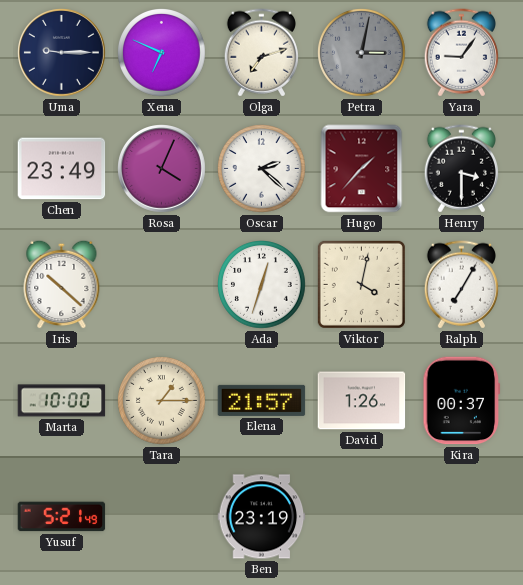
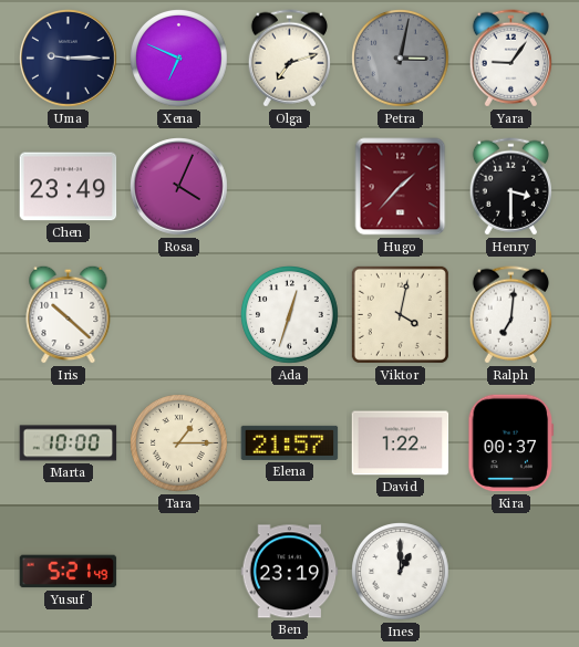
Oscar: 2:22 -> none (262, 169)
Ralph: 7:05 -> 7:01 (510, 315)
David: 1:26 -> 1:22 (401, 443)
Ines: none -> 1:00 (401, 572)
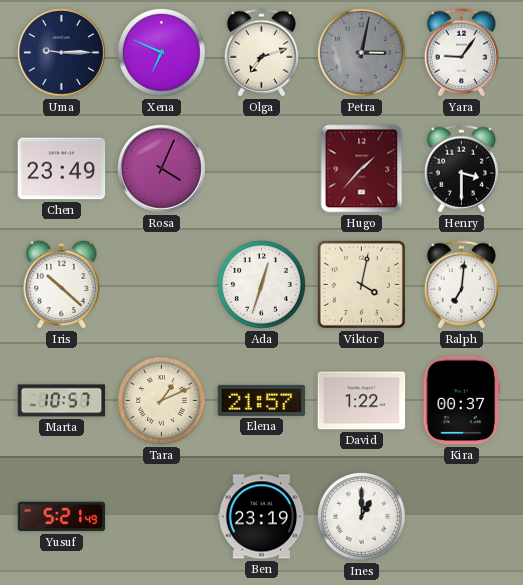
Marta: 10:00 -> 10:57 (62, 401)
Tara: 1:15 -> 1:11 (162, 401)
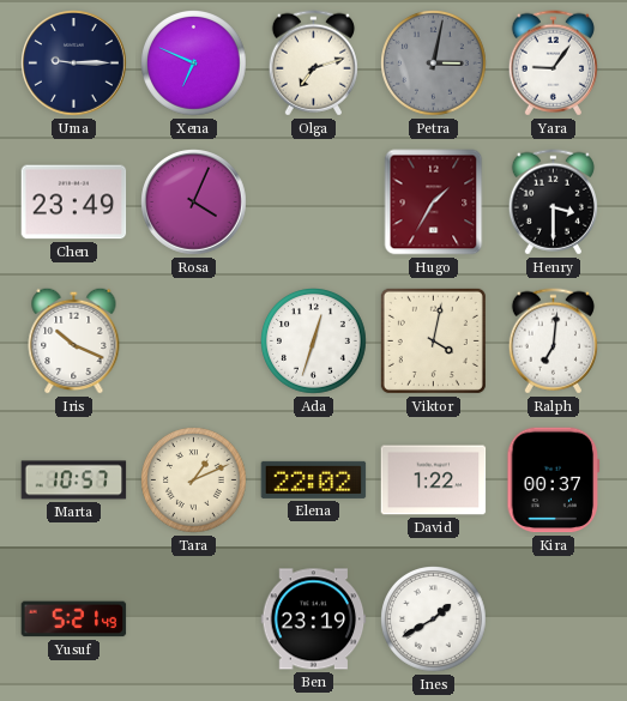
Hugo: 1:37 -> 1:35 (434, 203)
Iris: 10:22 -> 10:19 (74, 340)
Elena: 21:57 -> 22:02 (314, 479)
Ines: 1:00 -> 1:40 (434, 620)
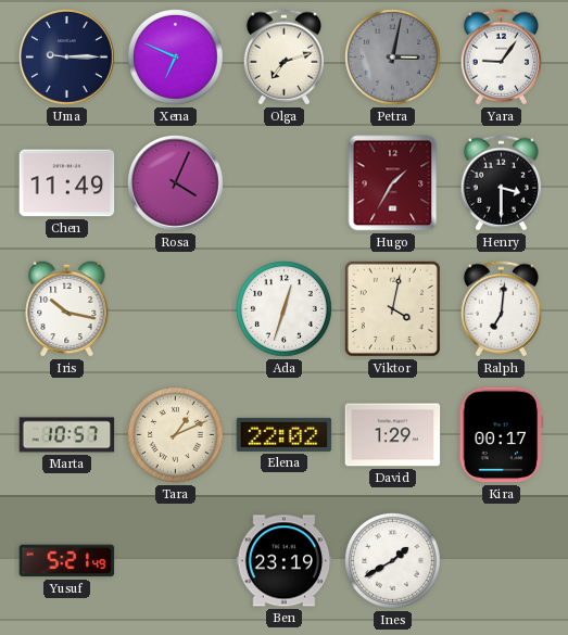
Chen: 23:49 -> 11:49 (67, 183)
Iris: 10:19 -> 10:17 (67, 308)
David: 1:22 -> 1:29 (393, 435)
Kira: 00:37 -> 00:17 (502, 435)
